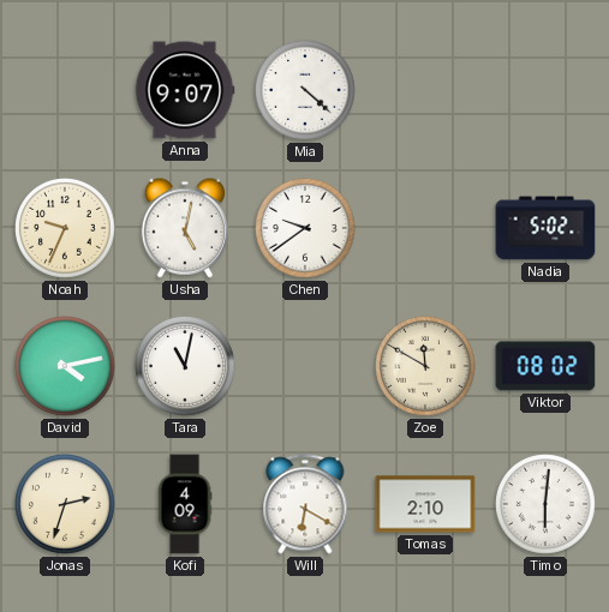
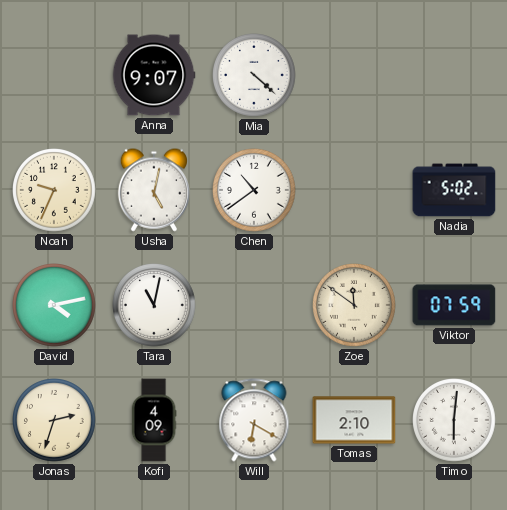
Chen: 9:39 -> 10:39 (255, 191)
Zoe: 11:50 -> 11:51 (355, 306)
Viktor: 08:02 -> 07:59 (454, 305)
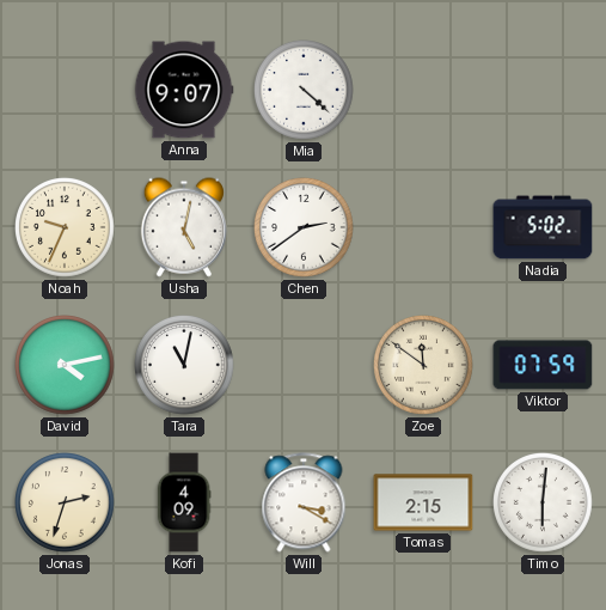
Chen: 10:39 -> 2:39 (305, 228)
Will: 6:20 -> 3:20 (304, 502)
Tomas: 2:10 -> 2:15 (423, 502)
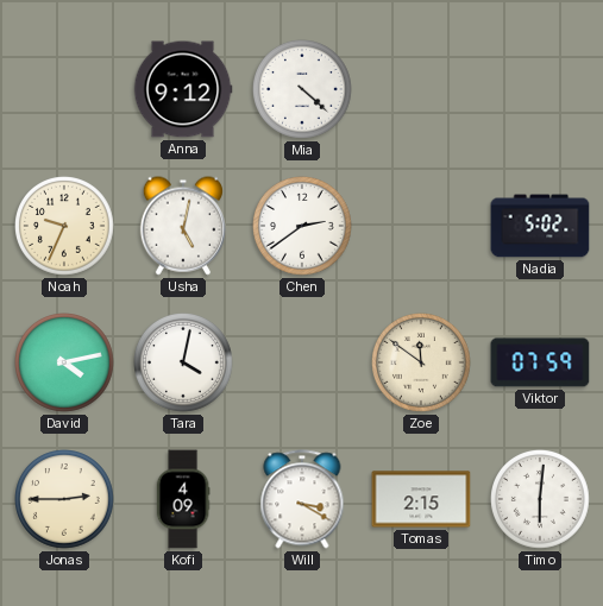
Anna: 9:07 -> 9:12 (183, 89)
Tara: 11:02 -> 4:02 (184, 364)
Jonas: 2:33 -> 2:45 (65, 500)
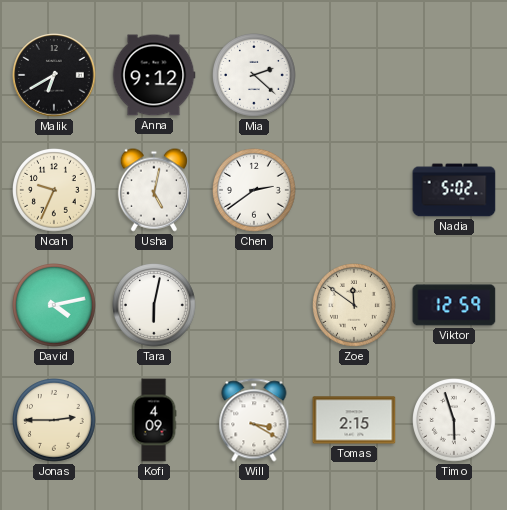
Malik: none -> 6:40 (54, 75)
Mia: 4:22 -> 2:22 (255, 76)
Tara: 4:02 -> 6:02 (155, 306)
Viktor: 07:59 -> 12:59 (454, 305)
Timo: 6:01 -> 5:57 (455, 421)
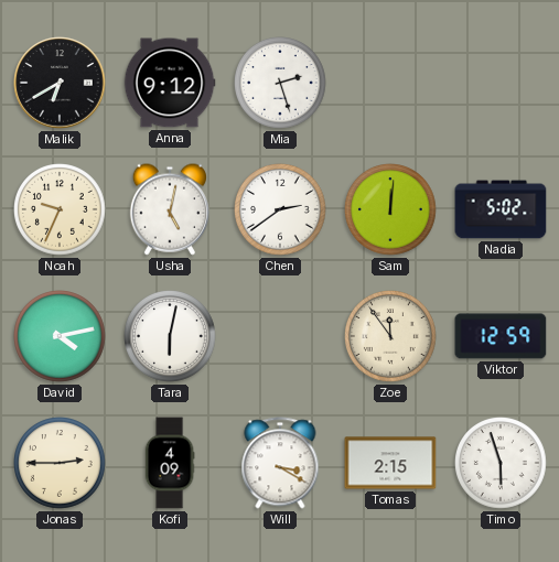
Mia: 2:22 -> 2:27 (281, 84)
Sam: none -> 12:01 (391, 210)
Zoe: 11:51 -> 11:54 (391, 337)
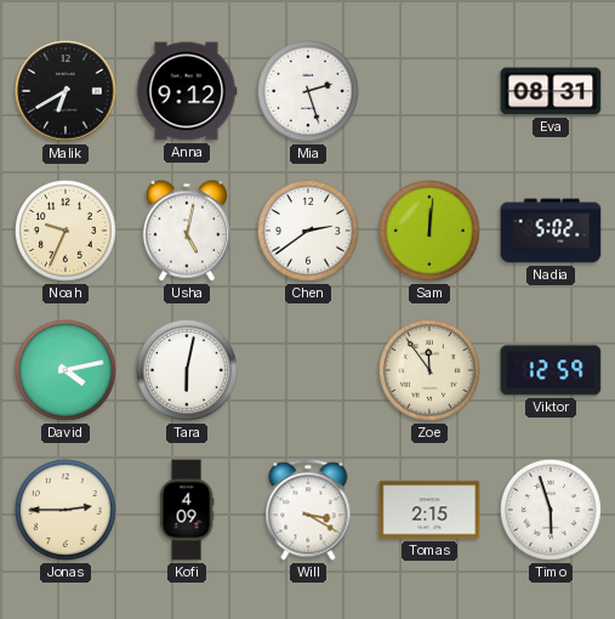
Eva: none -> 08:31 (551, 91)
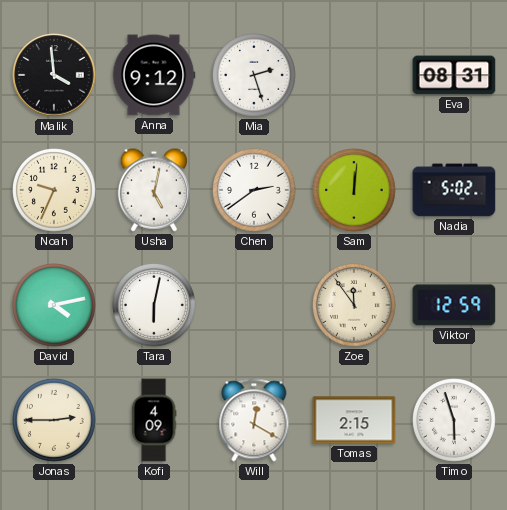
Malik: 6:40 -> 3:59 (54, 75)
Will: 3:20 -> 12:20 (254, 420)
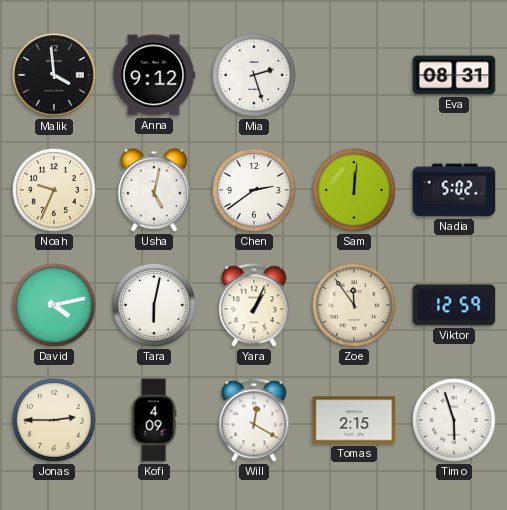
Yara: none -> 1:04 (254, 305)
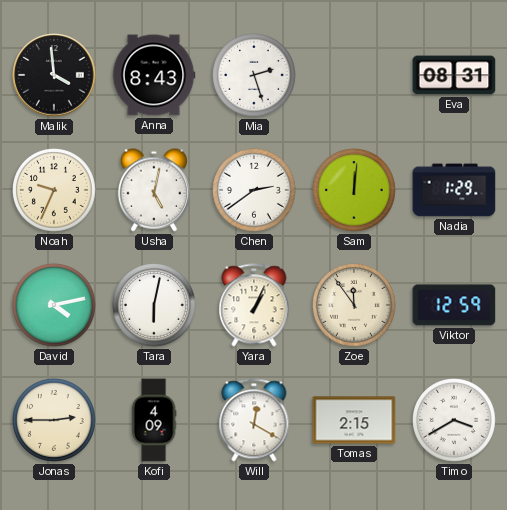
Anna: 9:12 -> 8:43 (154, 75)
Nadia: 5:02 -> 1:29 (454, 190)
Timo: 5:57 -> 3:40 (455, 421)
